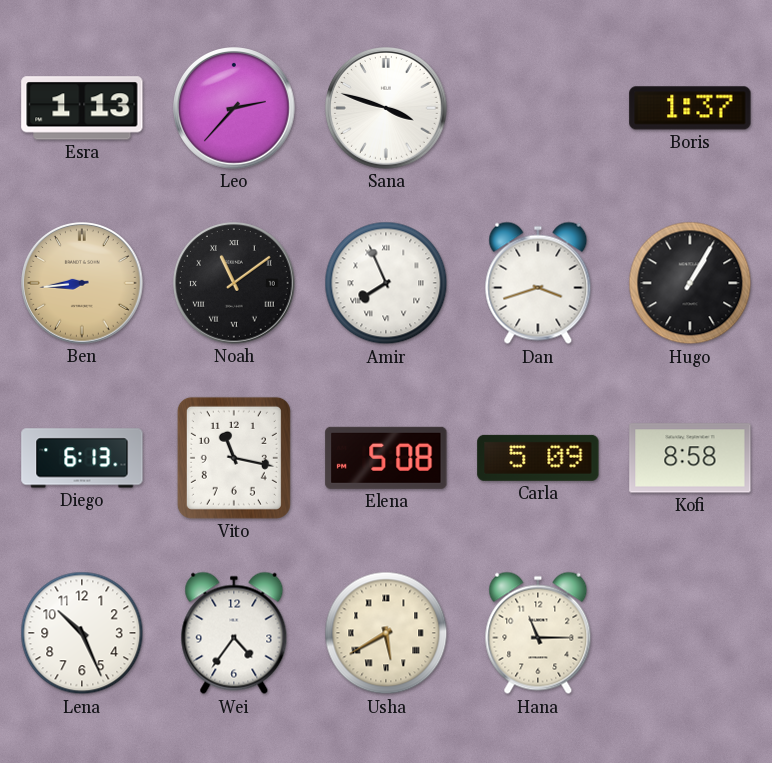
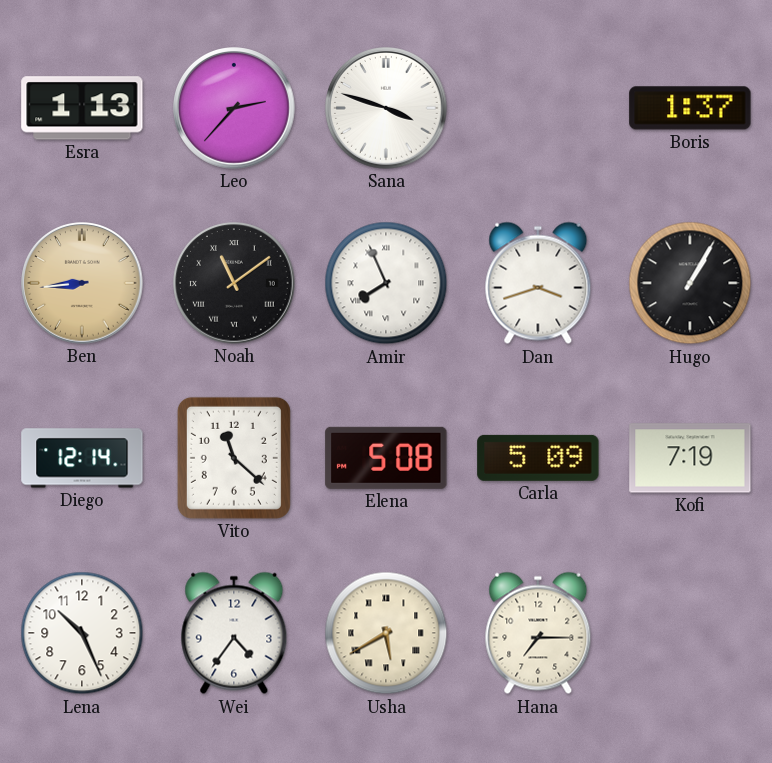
Diego: 6:13 -> 12:14 (82, 458)
Vito: 11:17 -> 11:22 (234, 458)
Kofi: 8:58 -> 7:19 (690, 458)
Hana: 11:15 -> 7:15 (538, 633)
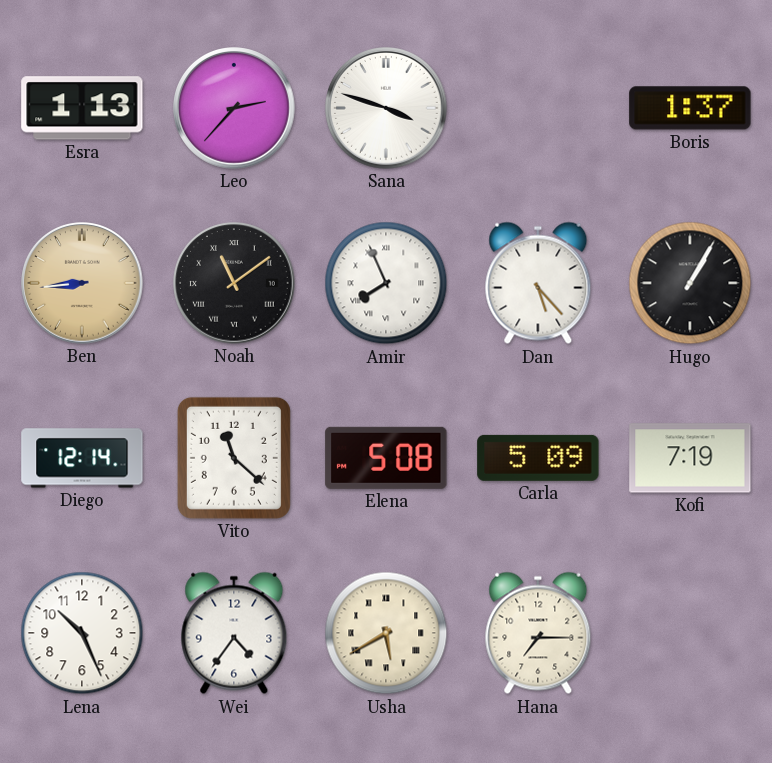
Dan: 3:42 -> 5:23 (538, 283)
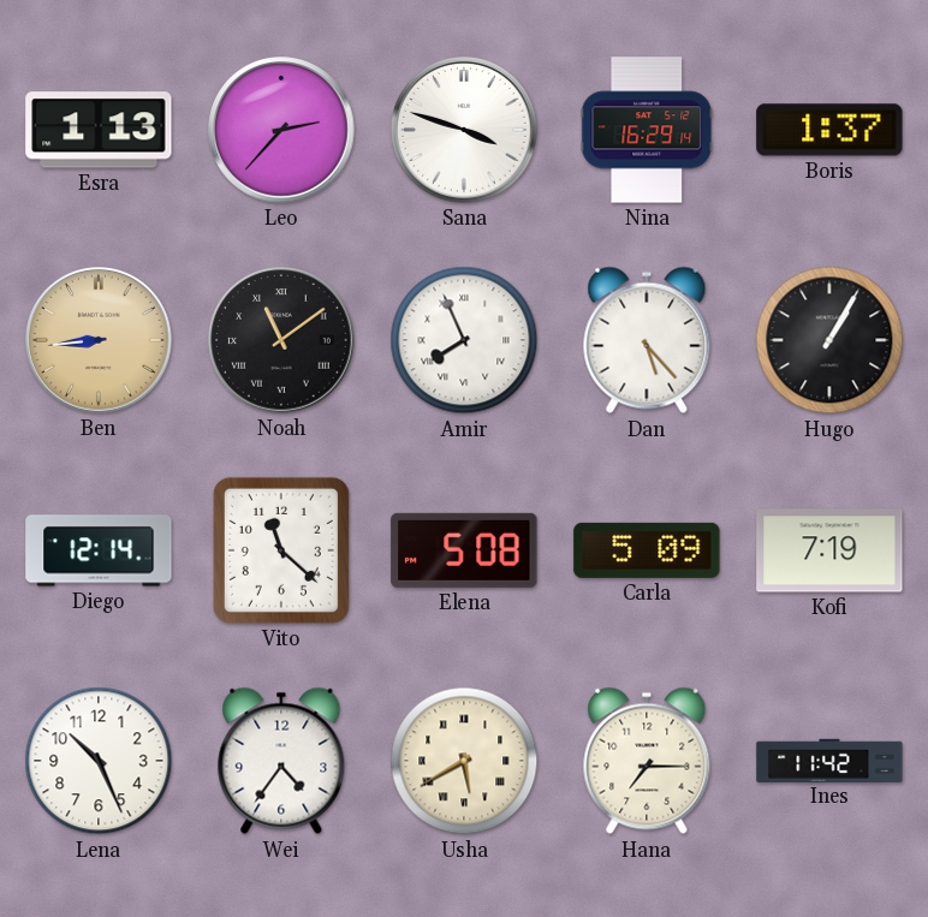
Nina: none -> 16:29 (647, 130)
Ines: none -> 11:42 (829, 760)
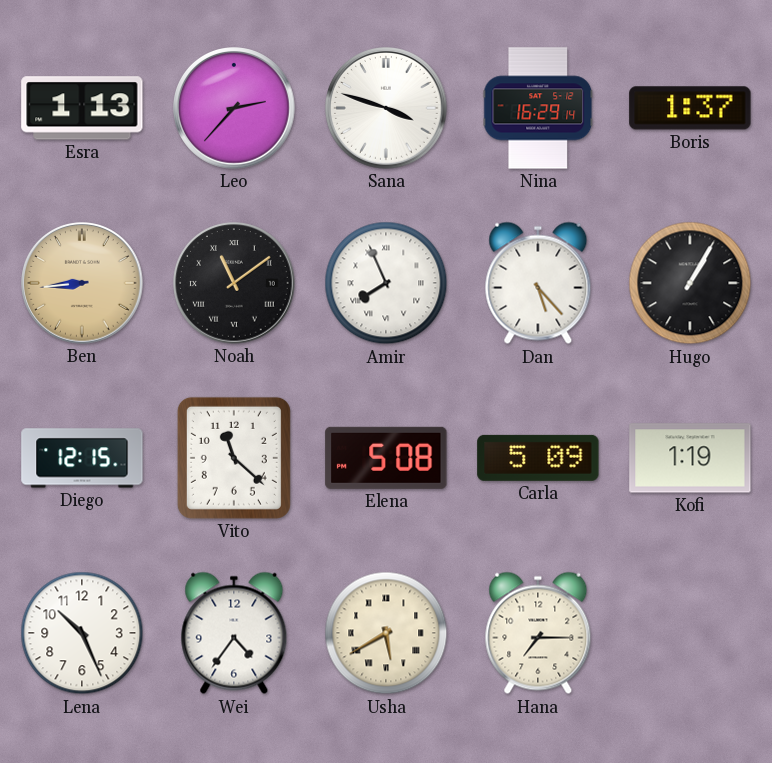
Diego: 12:14 -> 12:15 (82, 458)
Kofi: 7:19 -> 1:19 (690, 458)
Ines: 11:42 -> none (829, 760)
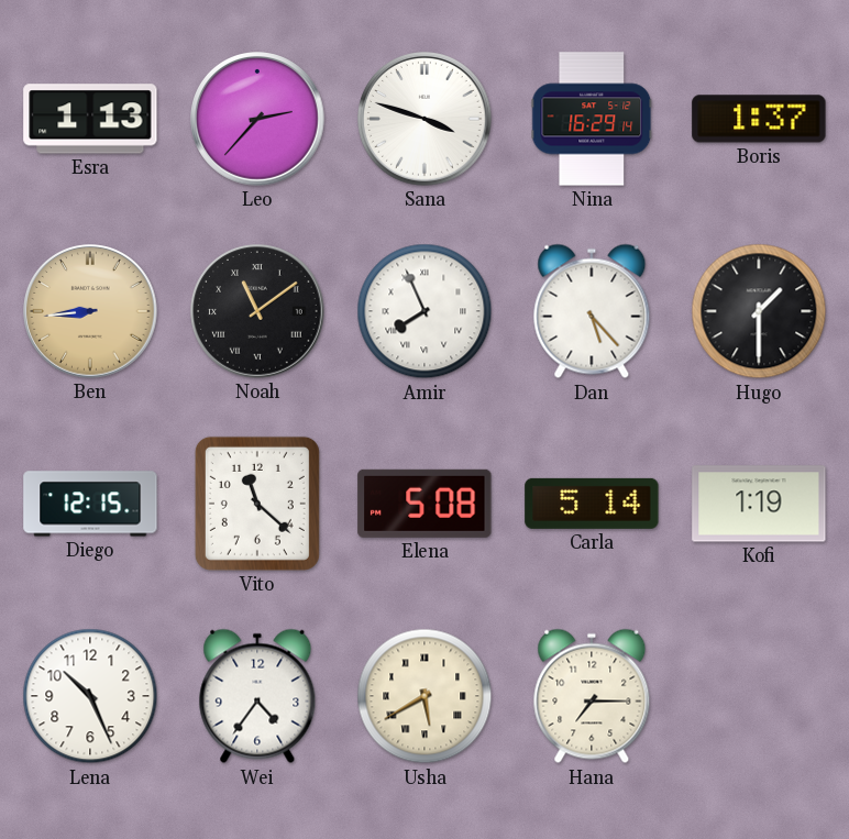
Hugo: 1:05 -> 1:30 (759, 311)
Carla: 5:09 -> 5:14 (592, 504)
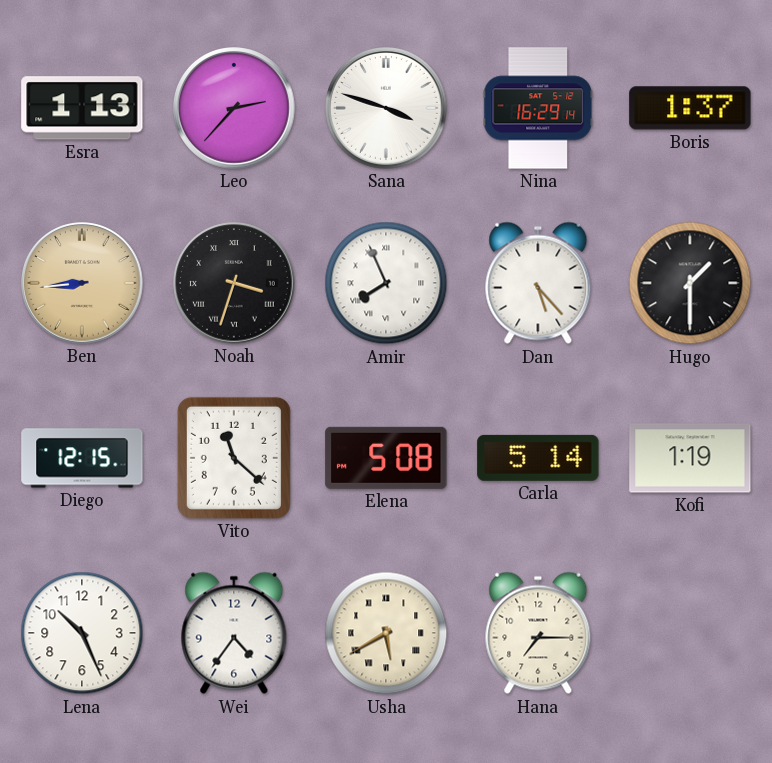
Noah: 11:09 -> 3:33 (234, 283)
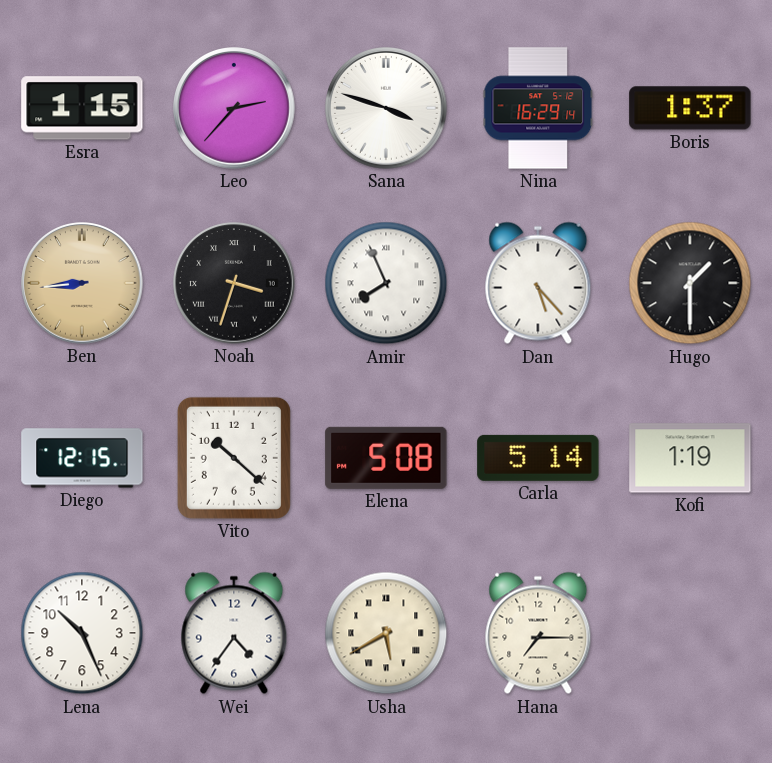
Esra: 1:13 -> 1:15 (82, 108)
Vito: 11:22 -> 10:22 (234, 458)
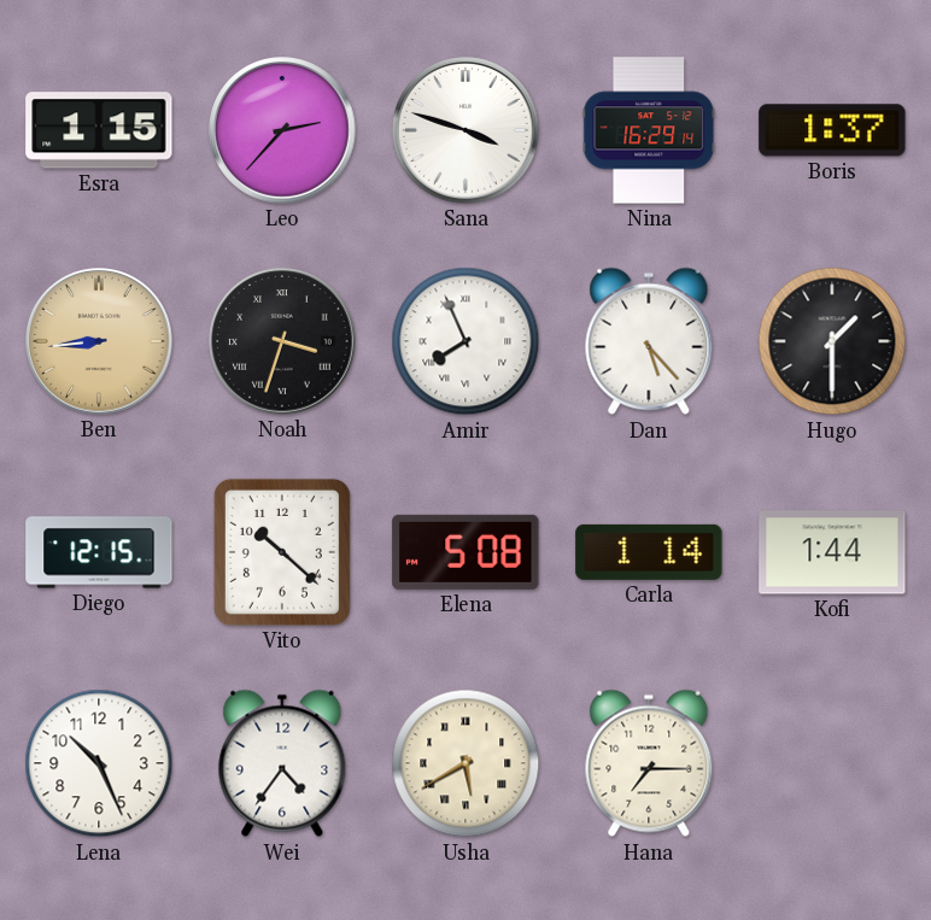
Carla: 5:14 -> 1:14 (649, 552)
Kofi: 1:19 -> 1:44 (832, 552)
